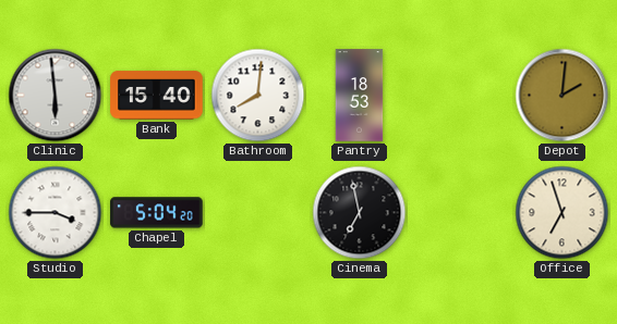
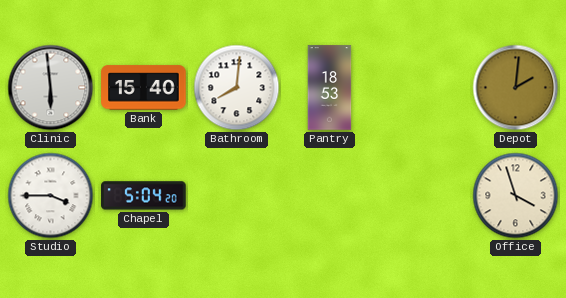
Cinema: 6:58 -> none (360, 213)
Office: 6:57 -> 3:57 (516, 196)
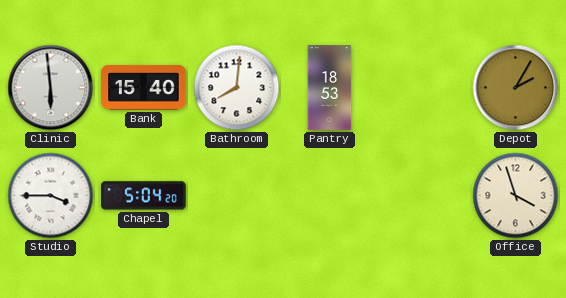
Depot: 2:01 -> 2:05 (516, 88)
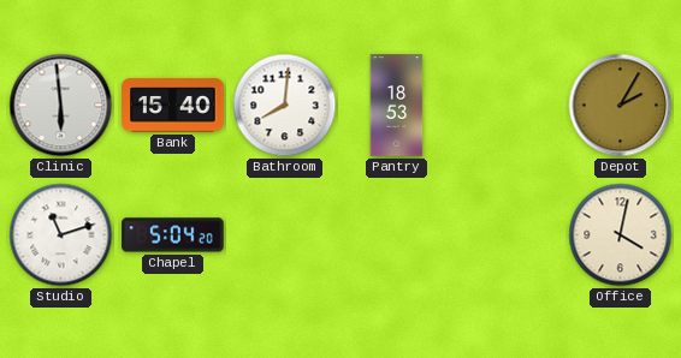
Studio: 3:45 -> 11:12 (61, 235)
Office: 3:57 -> 4:02 (621, 235)
